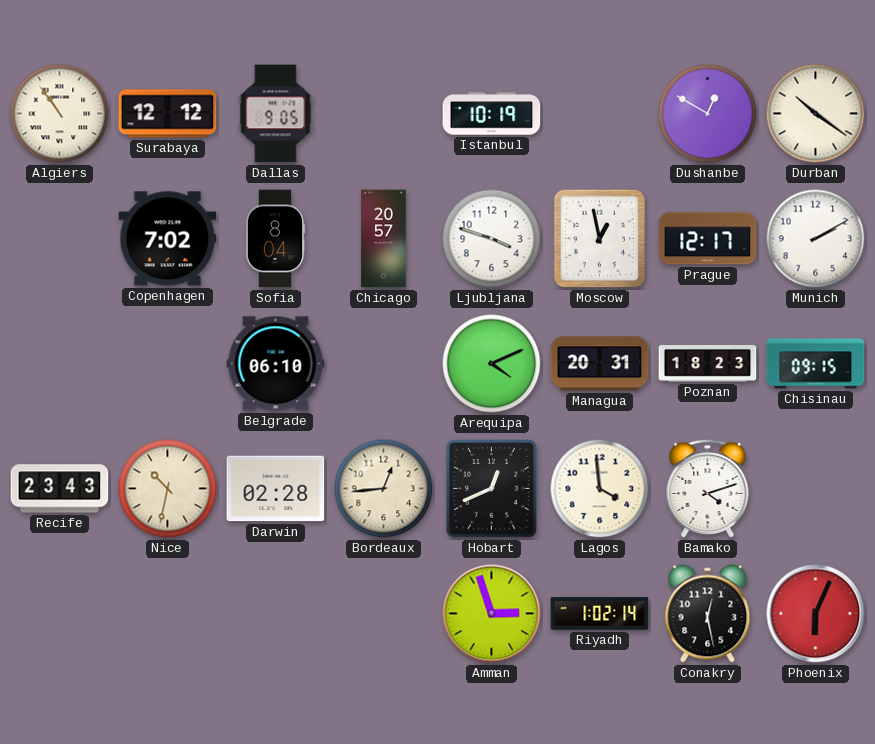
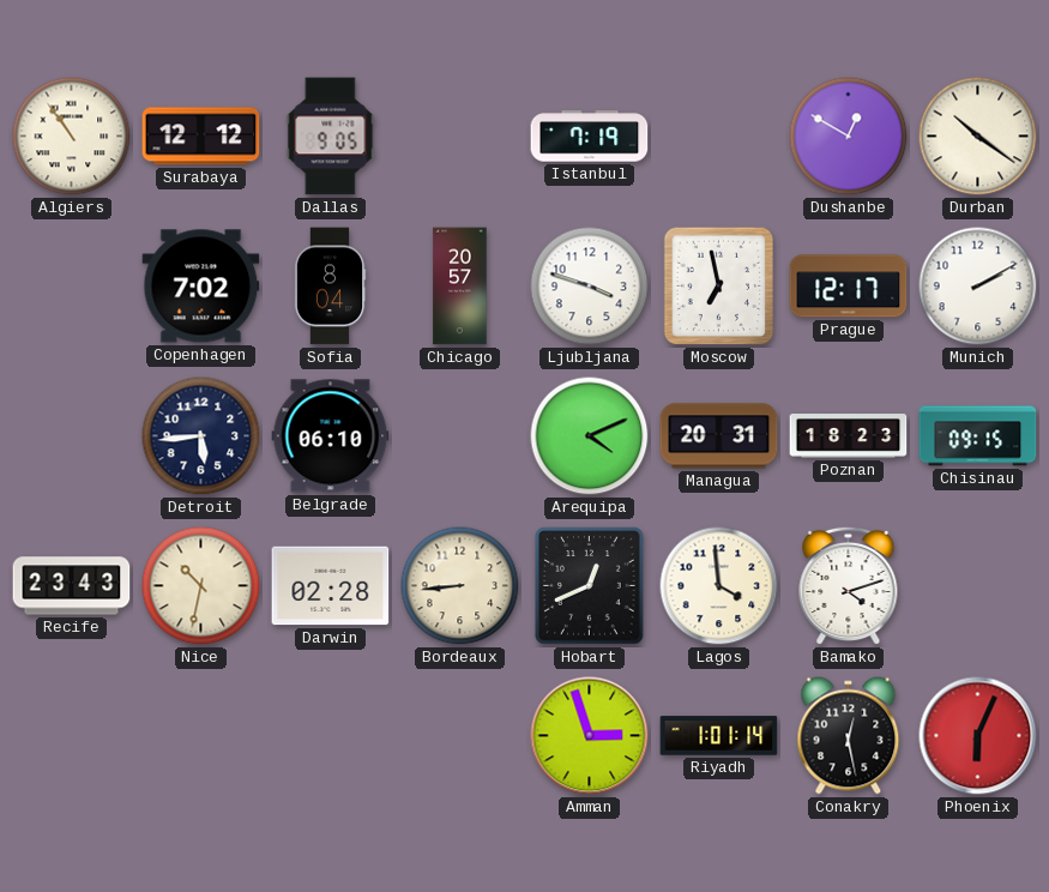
Istanbul: 10:19 -> 7:19 (590, 137)
Moscow: 12:58 -> 6:58 (719, 287)
Detroit: none -> 5:44 (201, 436)
Bordeaux: 12:44 -> 8:44 (460, 586)
Riyadh: 1:02 -> 1:01 (719, 736)
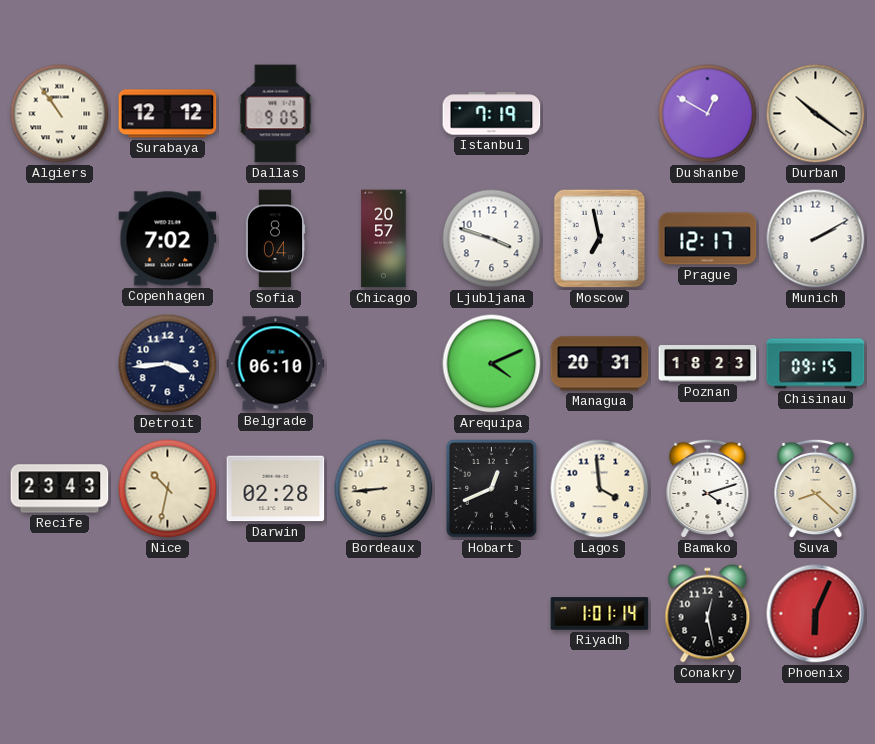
Detroit: 5:44 -> 3:44 (168, 364)
Suva: none -> 8:22 (816, 489)
Amman: 2:57 -> none (590, 736)
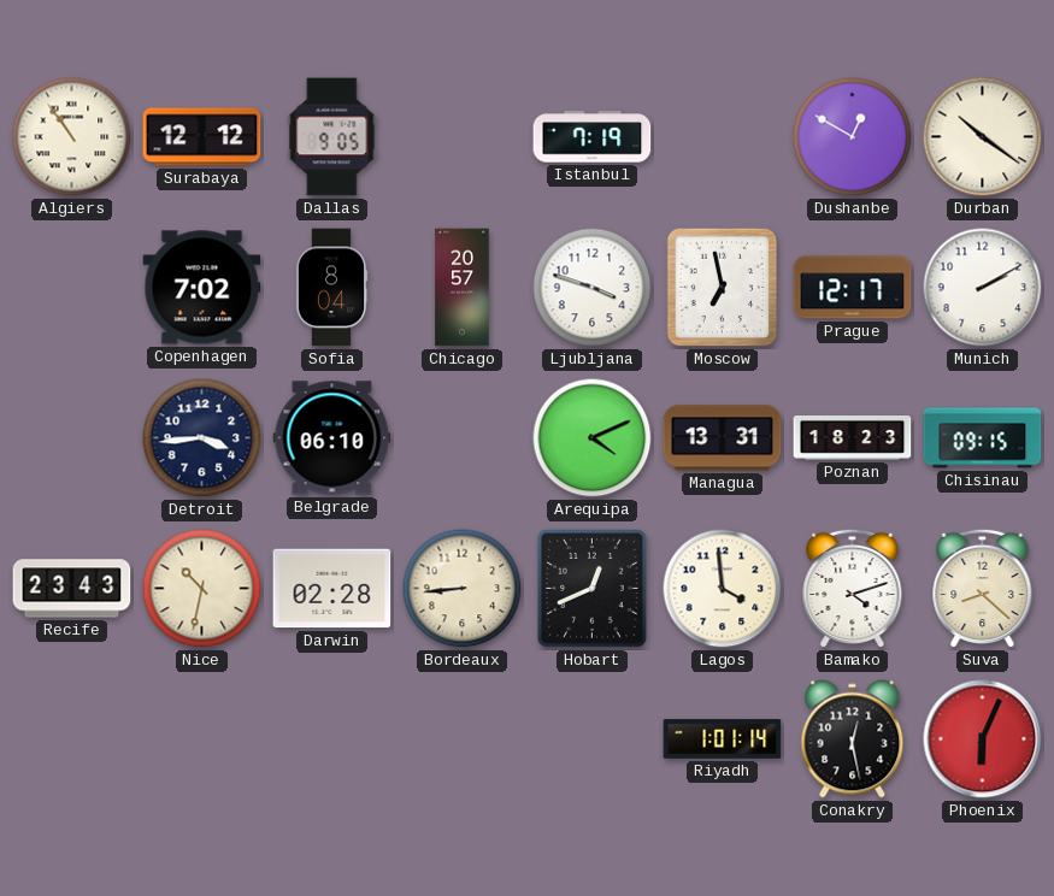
Managua: 20:31 -> 13:31 (723, 438)
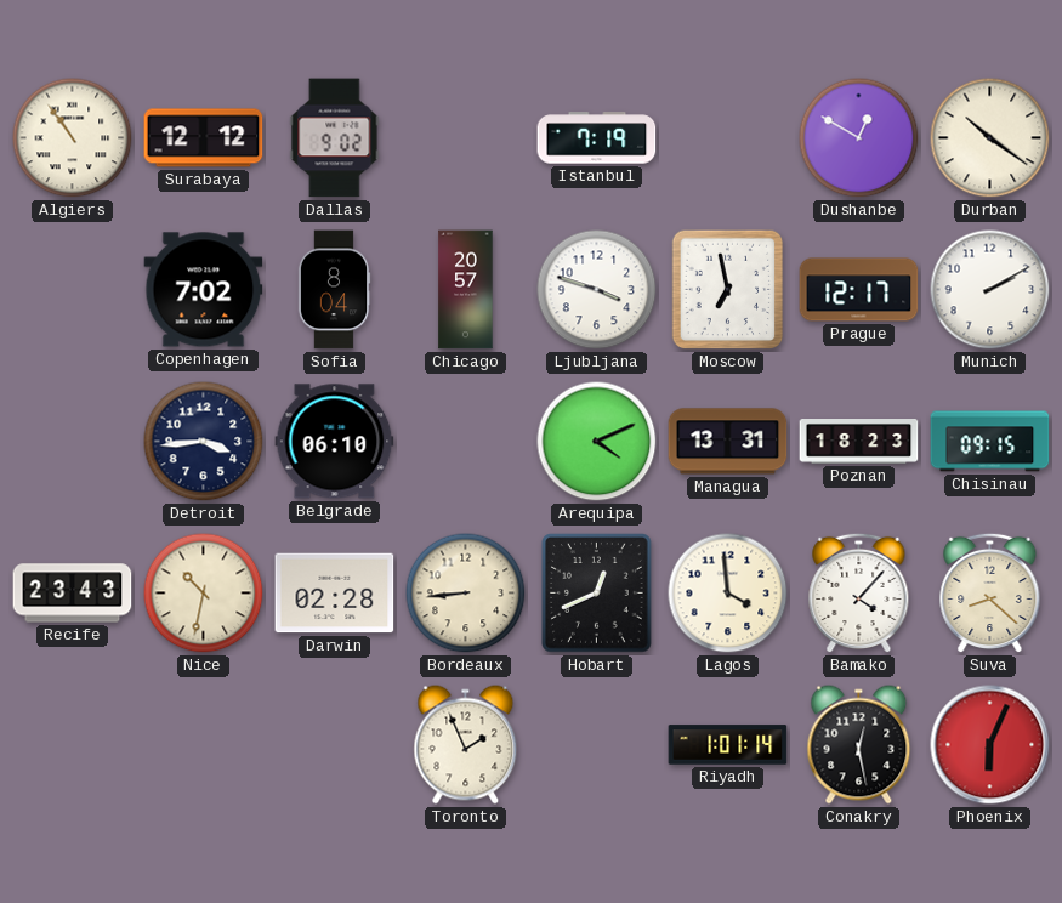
Dallas: 9:05 -> 9:02 (335, 138)
Bamako: 4:12 -> 4:07 (859, 594)
Toronto: none -> 1:56 (466, 745)
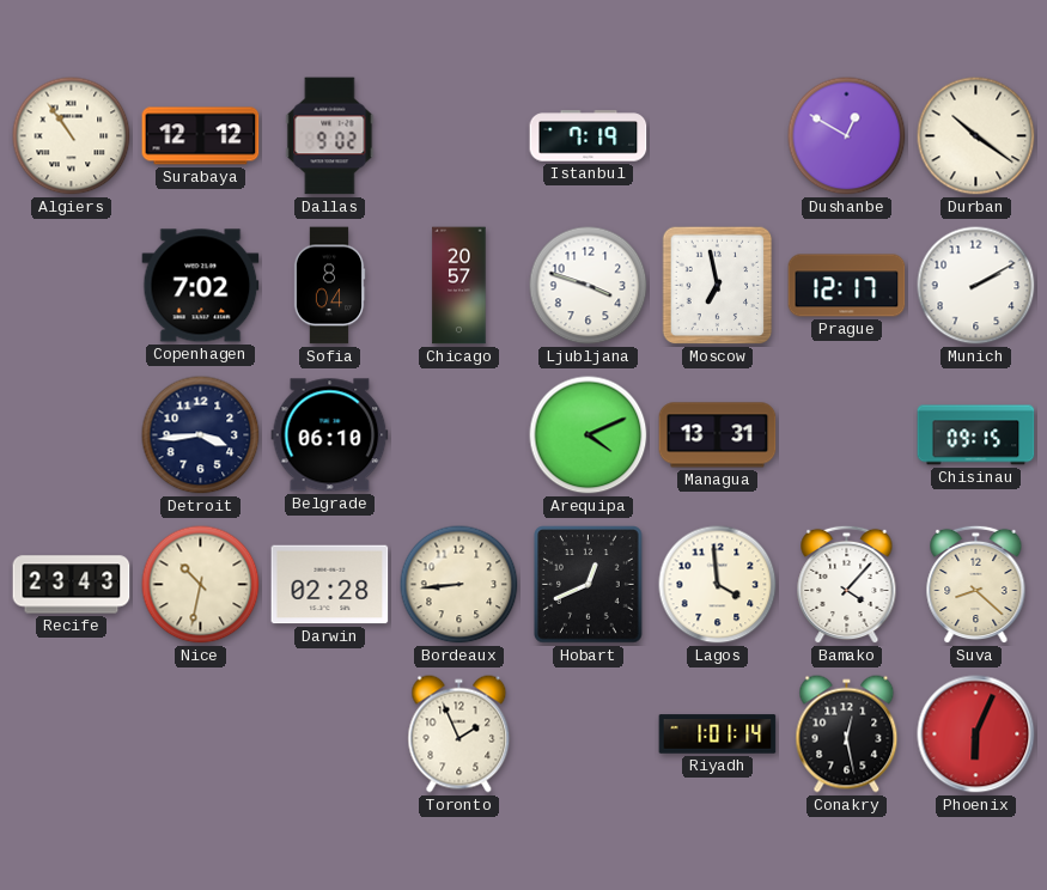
Poznan: 18:23 -> none (859, 442)
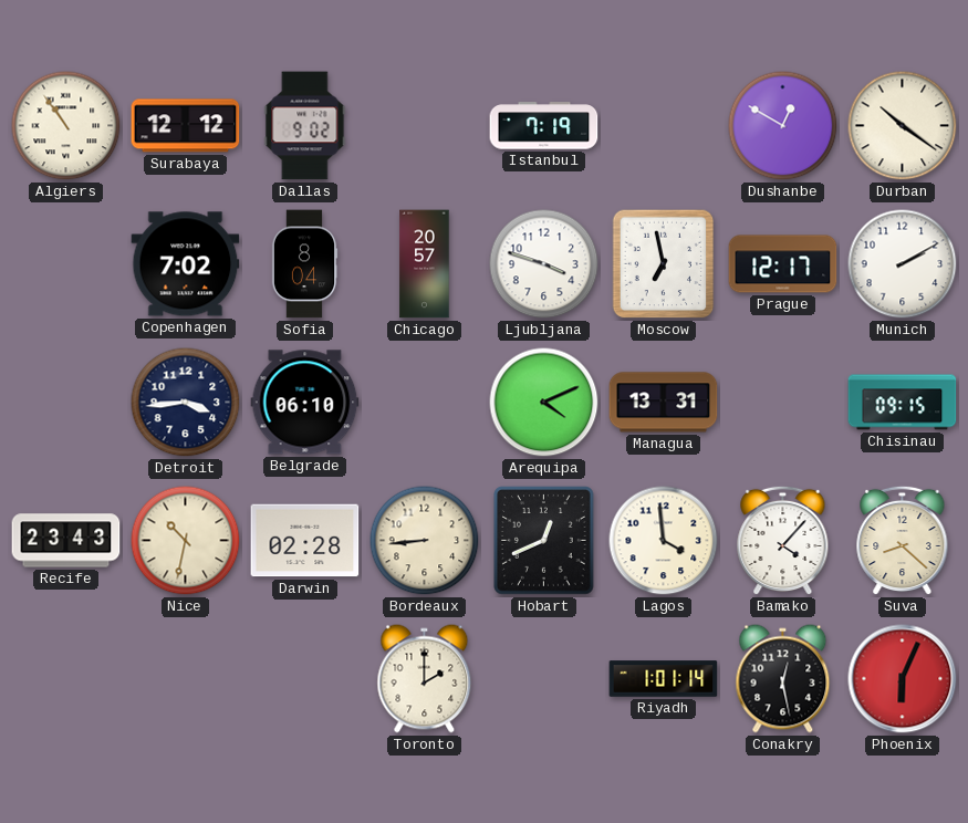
Toronto: 1:56 -> 2:00 (425, 679)
